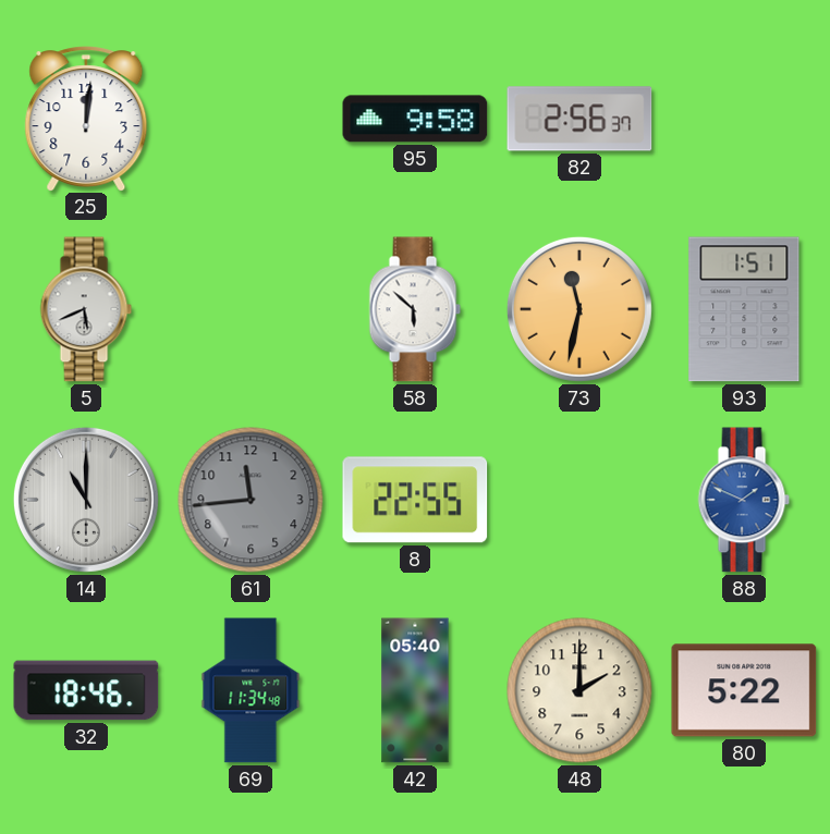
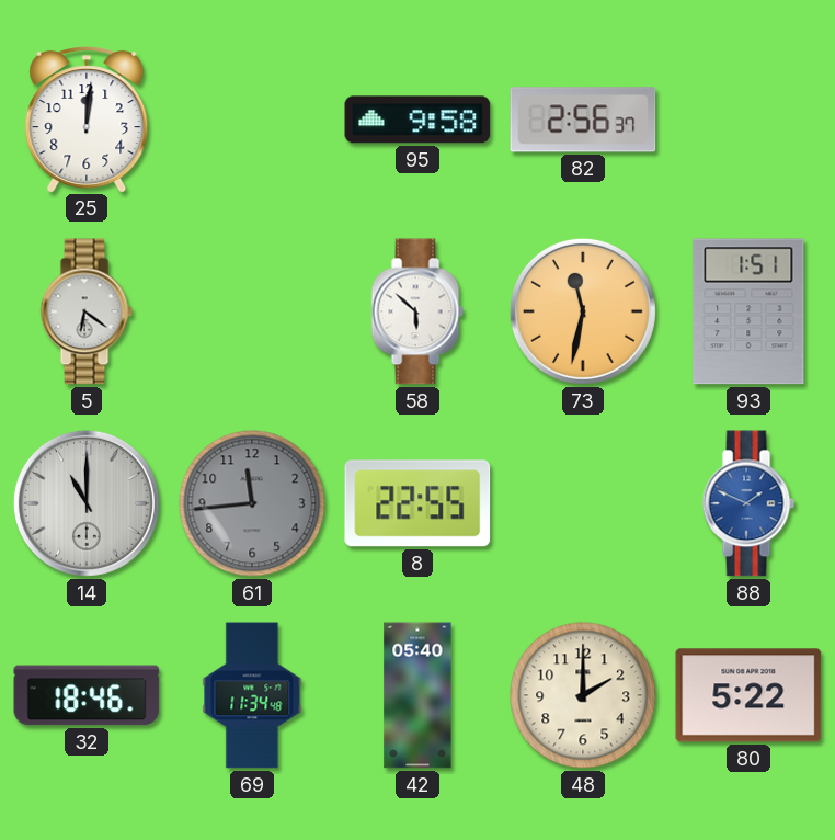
5: 5:41 -> 6:21 (87, 311)
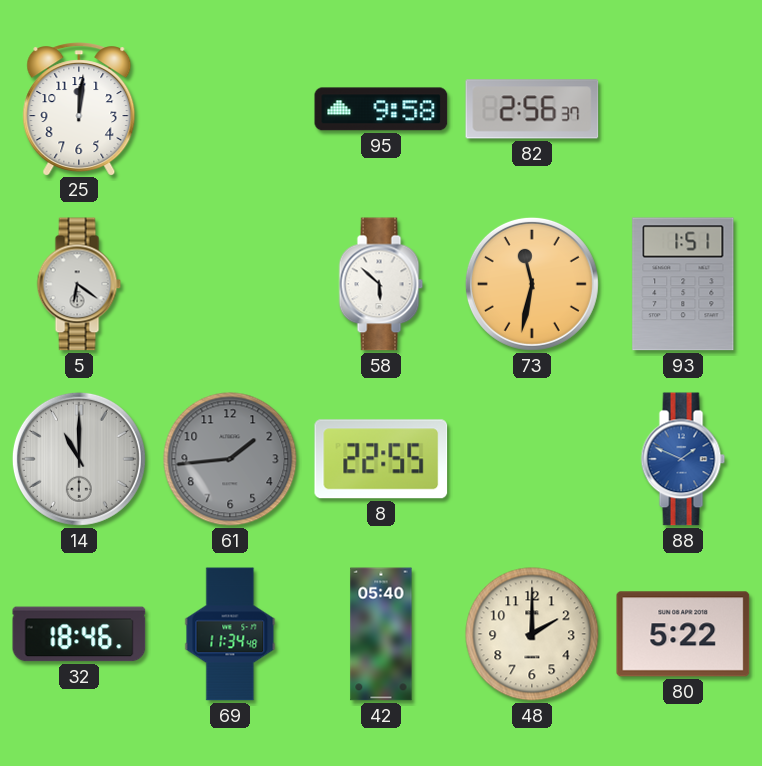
61: 11:44 -> 1:44 (230, 459)
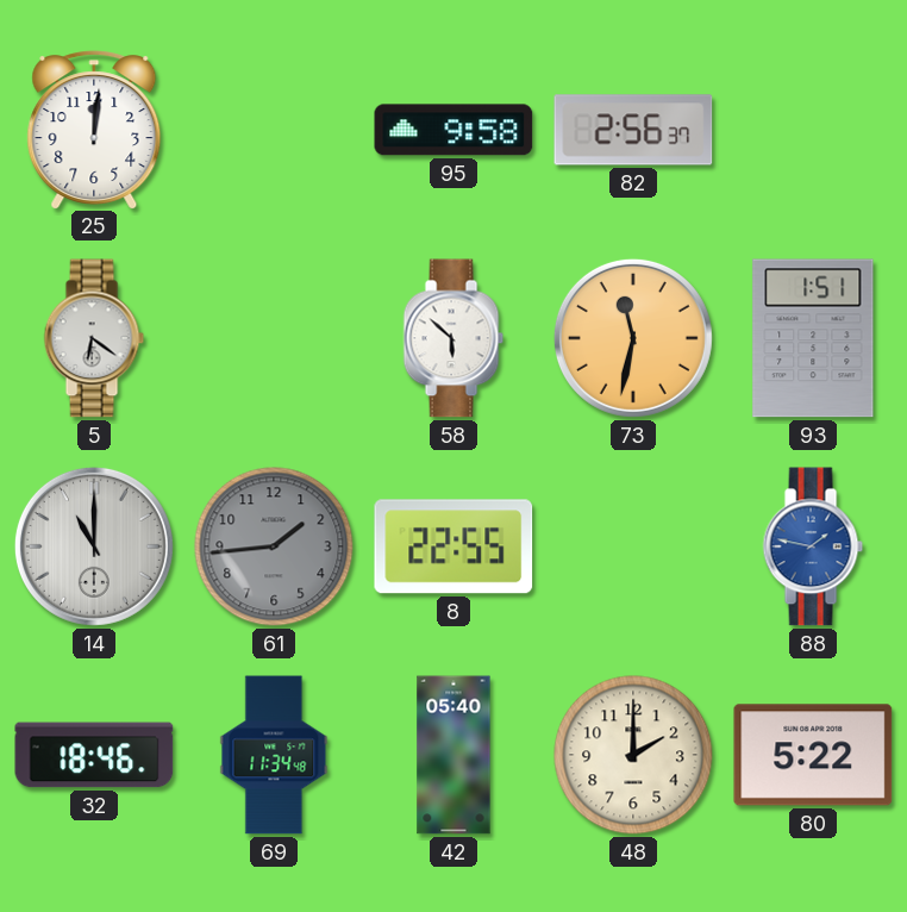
88: 1:49 -> 1:47 (813, 546)
